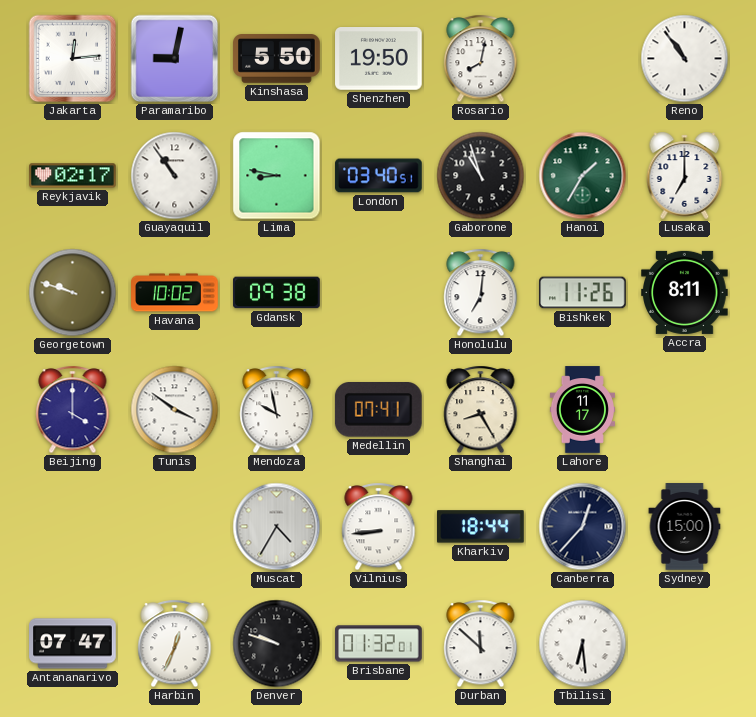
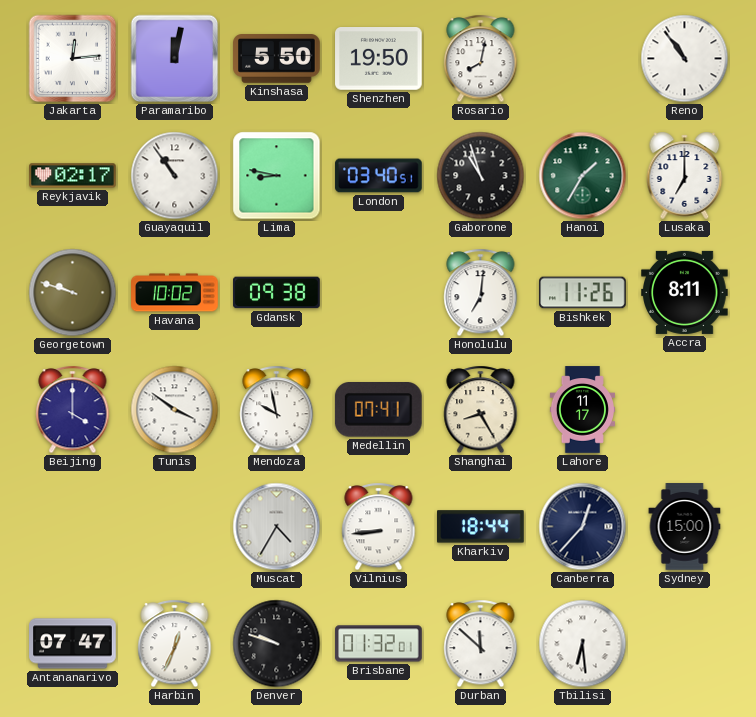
Paramaribo: 9:02 -> 12:02 (175, 59)
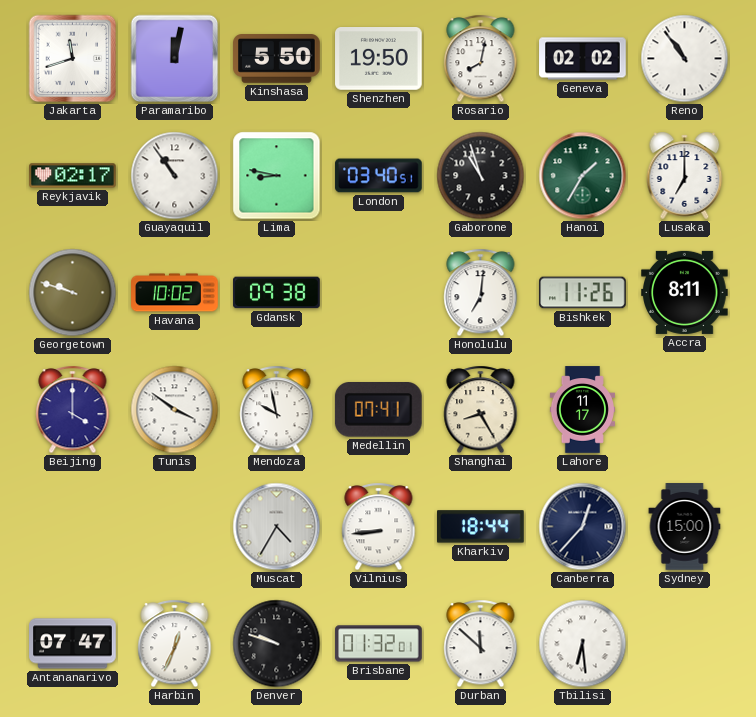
Jakarta: 12:14 -> 11:42 (73, 59)
Geneva: none -> 02:02 (583, 59)
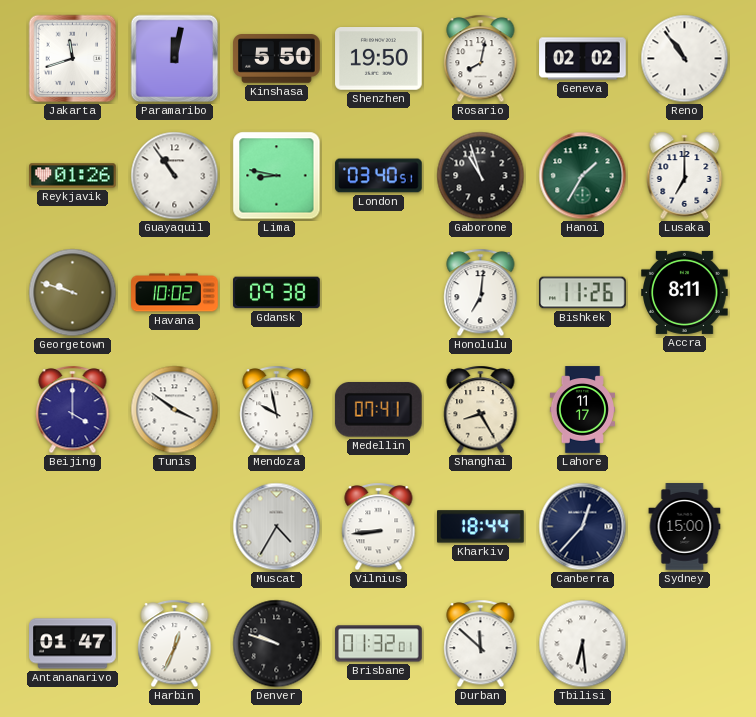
Reykjavik: 02:17 -> 01:26 (73, 176)
Antananarivo: 07:47 -> 01:47 (73, 644)
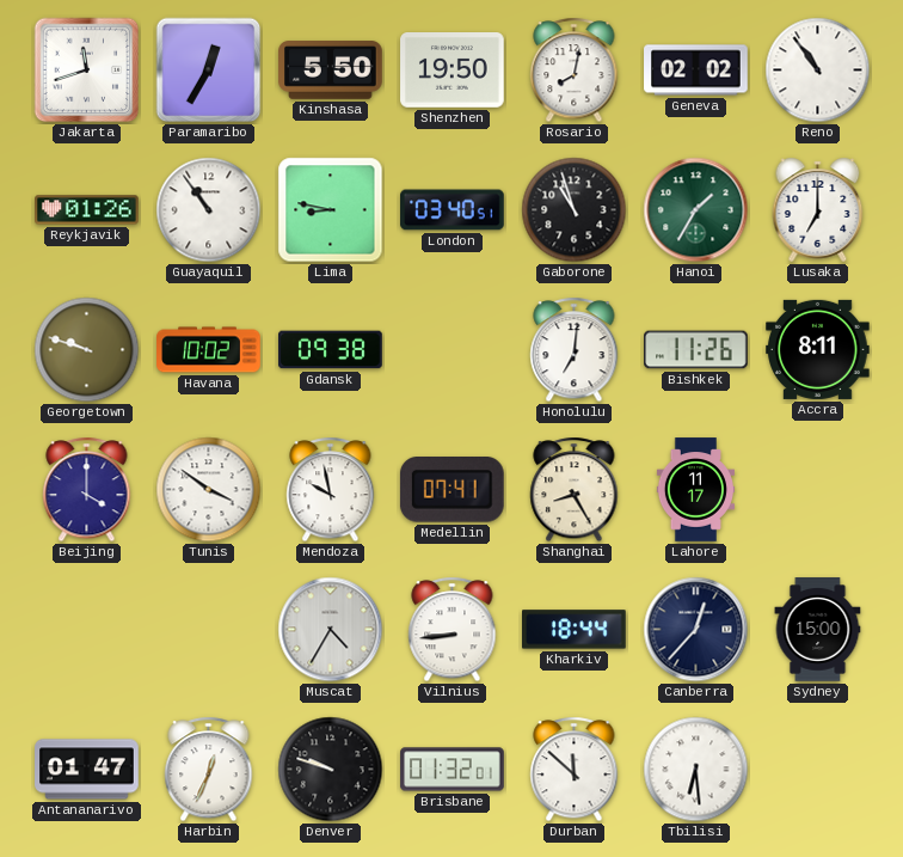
Paramaribo: 12:02 -> 12:35 (209, 71)
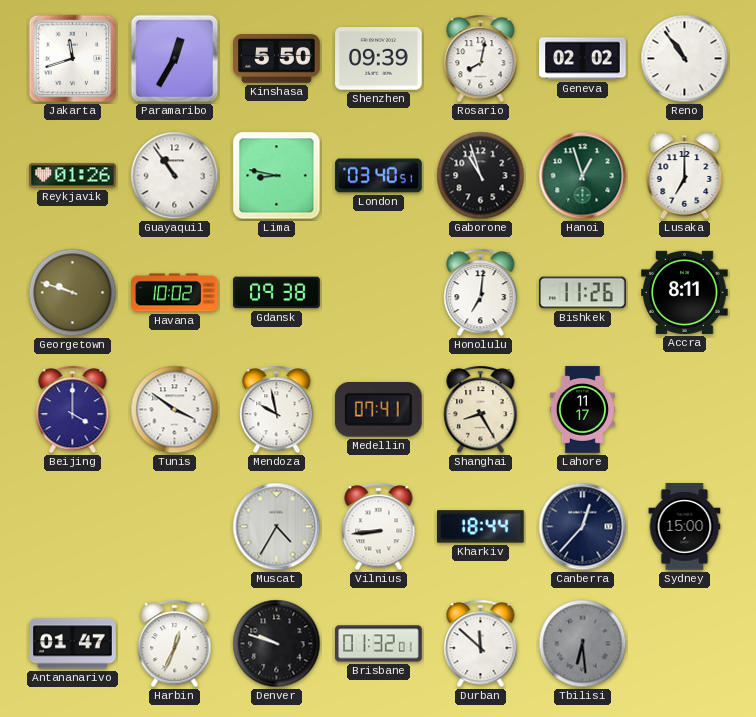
Shenzhen: 19:50 -> 09:39 (379, 59)
Hanoi: 1:35 -> 12:57 (583, 176)
Tbilisi dial: white -> grey (583, 644)
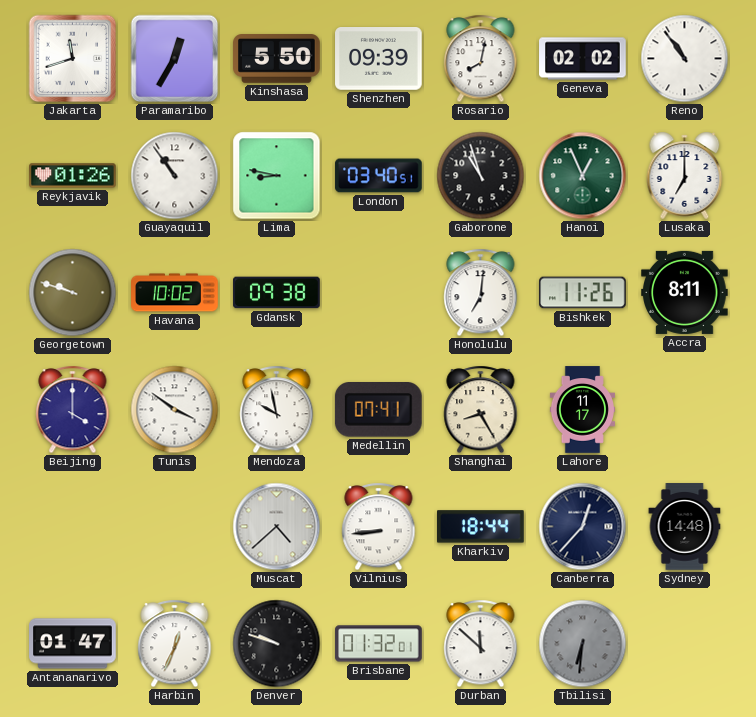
Hanoi: 12:57 -> 12:56 (583, 176)
Muscat: 4:35 -> 4:38 (277, 527)
Sydney: 15:00 -> 14:48 (685, 527)
Tbilisi: 6:29 -> 6:31 (583, 644)
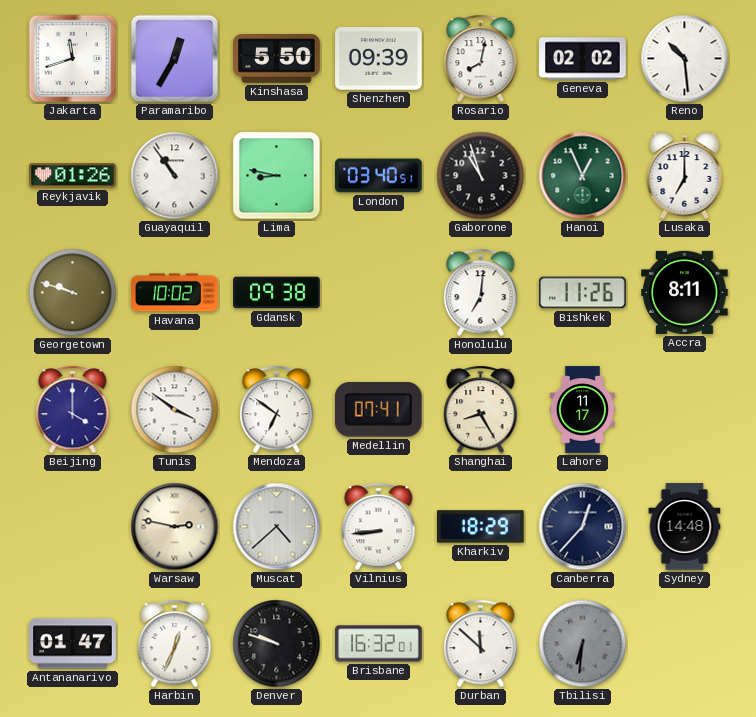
Reno: 10:54 -> 10:29 (685, 59)
Mendoza: 9:58 -> 6:51 (277, 410)
Warsaw: none -> 2:47 (175, 527)
Kharkiv: 18:44 -> 18:29 (481, 527)
Brisbane: 01:32 -> 16:32 (379, 644)
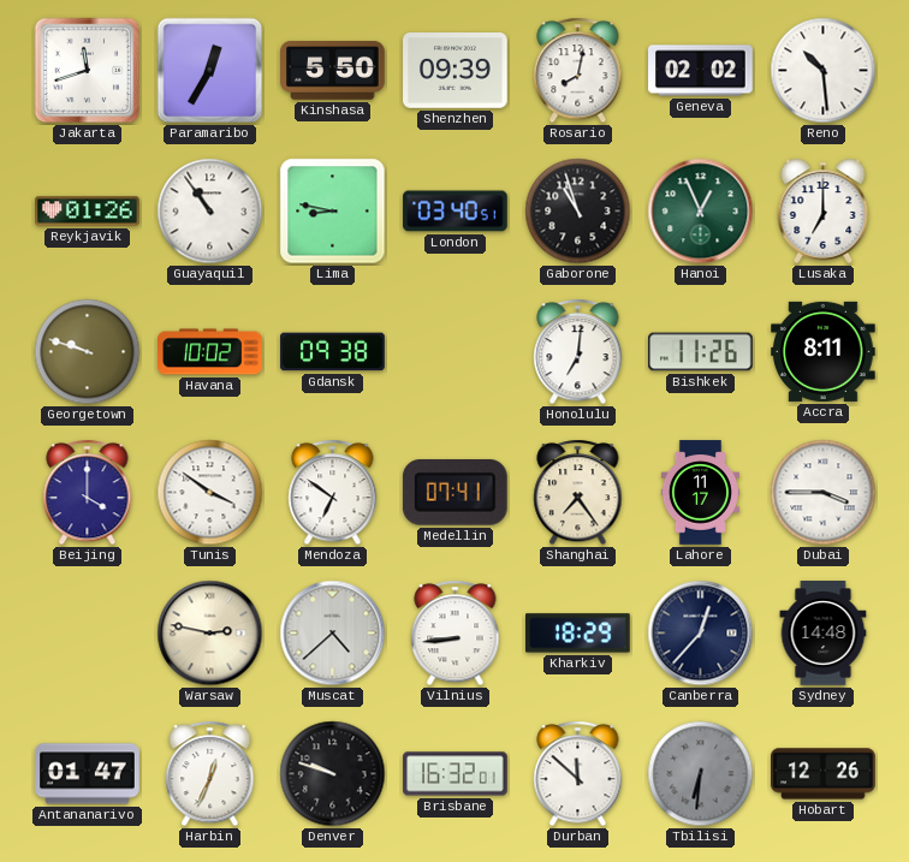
Shanghai: 8:25 -> 7:24 (578, 493)
Dubai: none -> 3:45 (824, 493)
Hobart: none -> 12:26 (824, 774)
